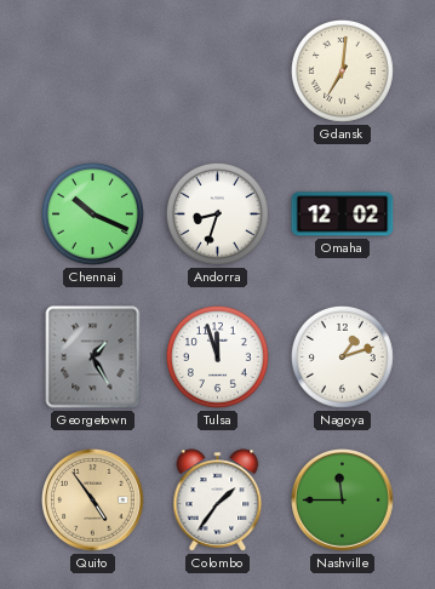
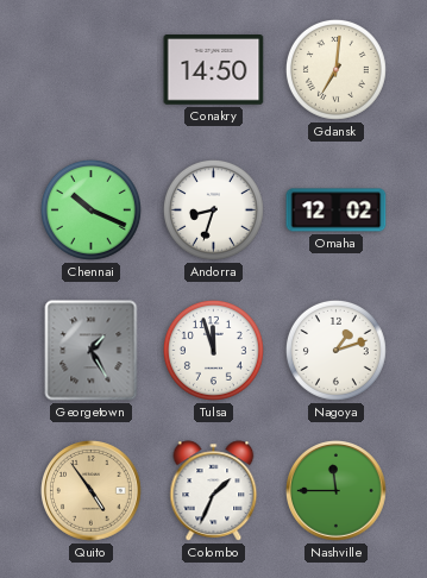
Conakry: none -> 14:50 (214, 70)
Colombo: 1:36 -> 1:34 (214, 491)
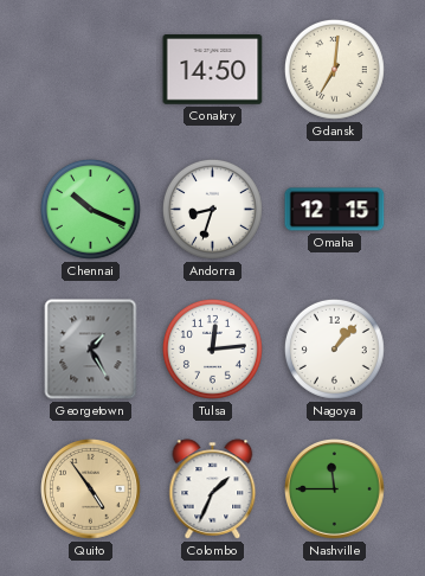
Omaha: 12:02 -> 12:15 (335, 210)
Tulsa: 11:57 -> 12:14 (212, 348)
Nagoya: 1:12 -> 1:07 (334, 348)
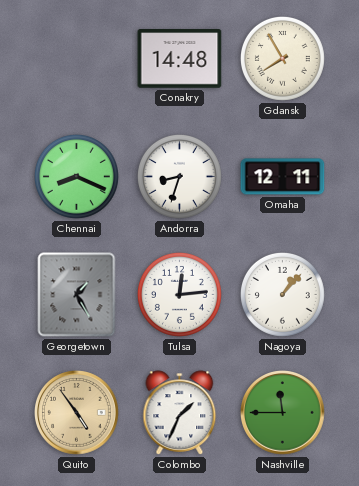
Conakry: 14:50 -> 14:48 (180, 59)
Gdansk: 7:01 -> 7:55 (282, 58)
Chennai: 10:19 -> 8:19 (76, 176)
Omaha: 12:15 -> 12:11 (283, 177)
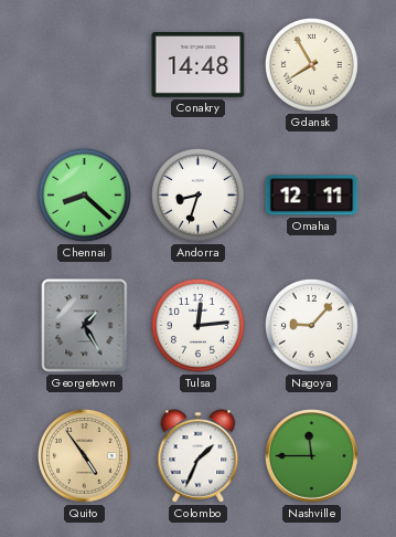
Chennai: 8:19 -> 8:22 (84, 194)
Nagoya: 1:07 -> 9:07 (311, 325)
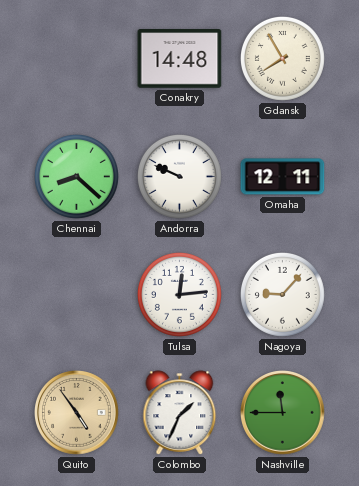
Andorra: 8:33 -> 9:49 (179, 176)
Georgetown: 1:25 -> none (85, 326)
